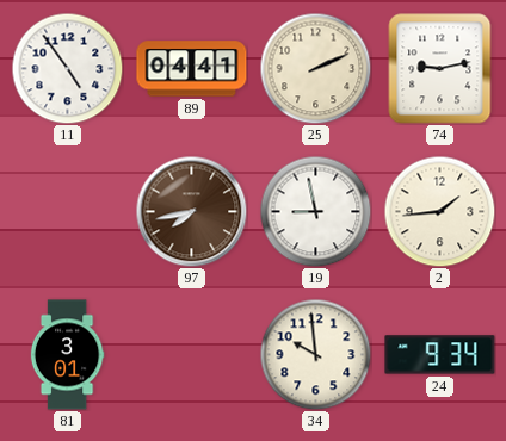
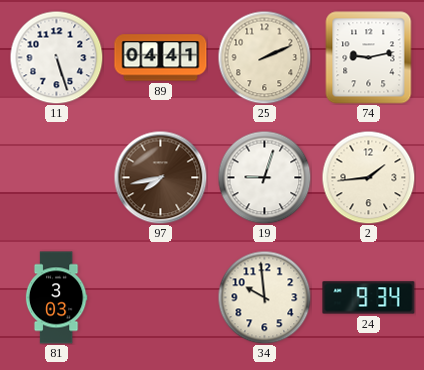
11: 4:54 -> 5:27 (56, 57)
19: 8:58 -> 9:03 (264, 177)
81: 3:01 -> 3:03 (56, 298)
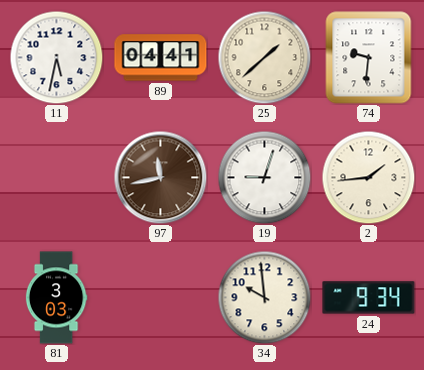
11: 5:27 -> 5:32 (56, 57)
25: 2:11 -> 1:38 (264, 57)
74: 9:13 -> 9:31 (369, 58)
97: 7:43 -> 11:43 (160, 177)
